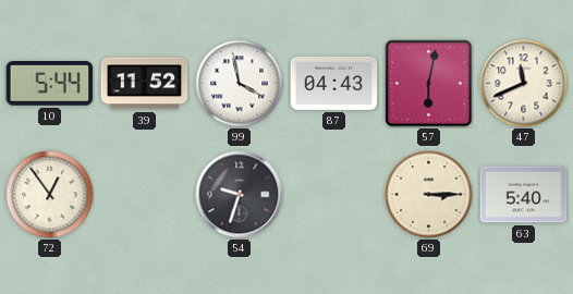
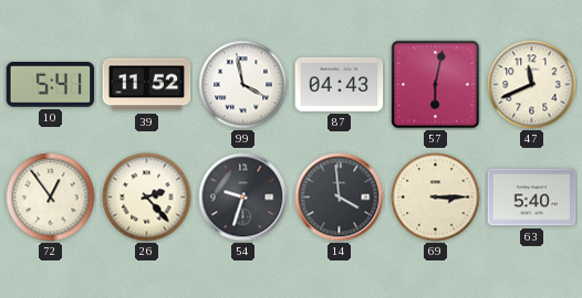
10: 5:44 -> 5:41 (51, 85)
26: none -> 2:23 (147, 198)
14: none -> 3:59 (340, 198)
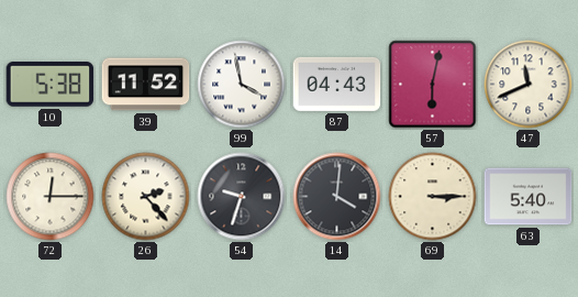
10: 5:41 -> 5:38 (51, 85)
72: 12:54 -> 12:15 (51, 197)
14: 3:59 -> 4:01 (337, 197)
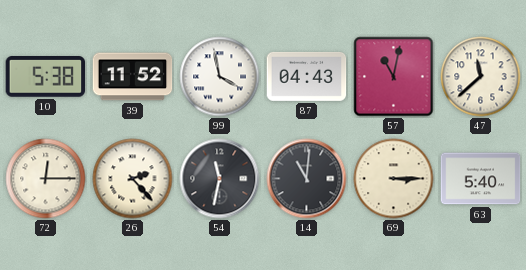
57: 6:02 -> 11:02 (394, 77)
47: 11:41 -> 11:38 (481, 77)
54: 9:33 -> 11:32 (220, 179)
14: 4:01 -> 11:01 (307, 179)
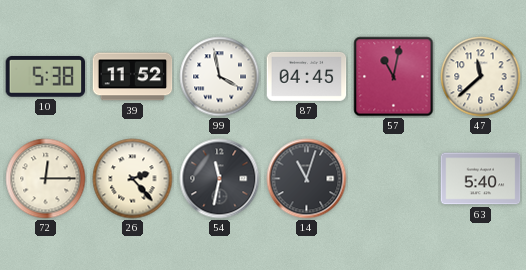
87: 04:43 -> 04:45 (307, 76)
14: 11:01 -> 11:03 (307, 179)
69: 3:15 -> none (394, 179)
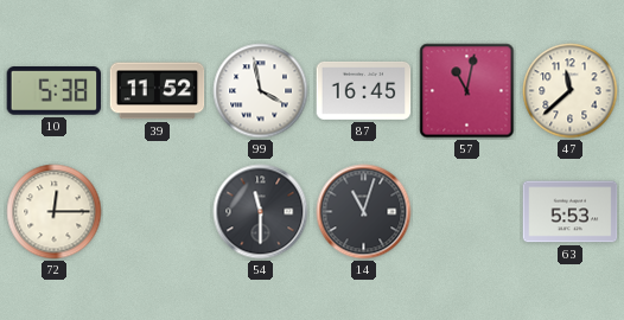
87: 04:45 -> 16:45 (364, 90)
26: 2:23 -> none (133, 179)
54: 11:32 -> 11:30 (261, 212)
63: 5:40 -> 5:53 (571, 212)
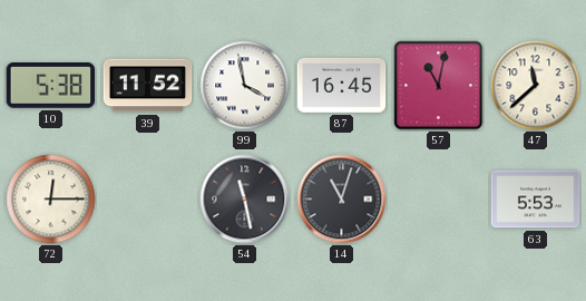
54: 11:30 -> 11:28 (245, 200)
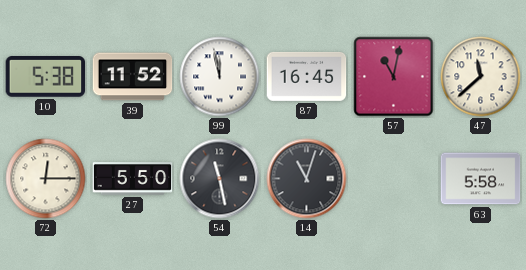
99: 3:58 -> 11:58 (220, 77)
27: none -> 5:50 (133, 179)
63: 5:53 -> 5:58 (481, 179)
